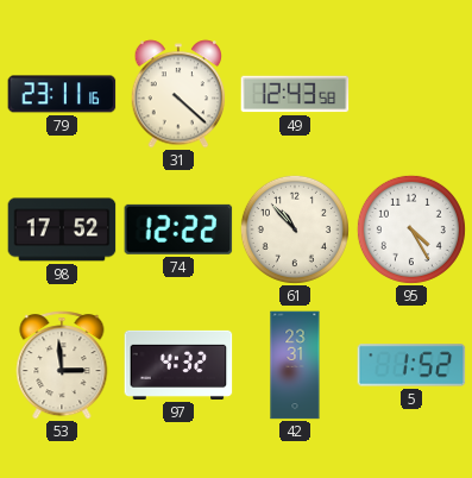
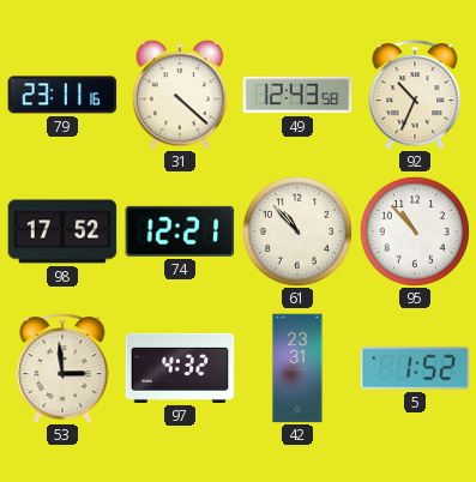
92: none -> 10:34 (415, 95)
74: 12:22 -> 12:21 (180, 231)
95: 4:25 -> 10:53 (415, 231)
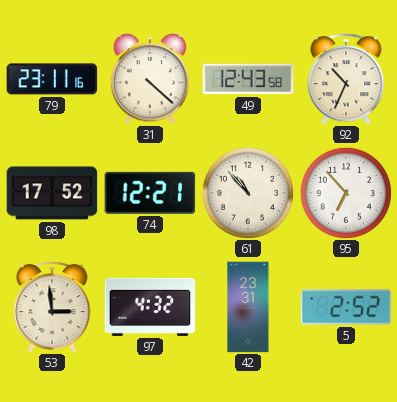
95: 10:53 -> 6:53 (346, 193)
5: 1:52 -> 2:52 (346, 307)
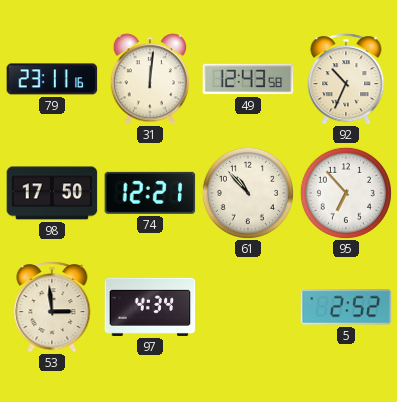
31: 4:22 -> 12:01 (150, 79)
98: 17:52 -> 17:50 (52, 193)
97: 4:32 -> 4:34 (150, 307)
42: 23:31 -> none (248, 307)
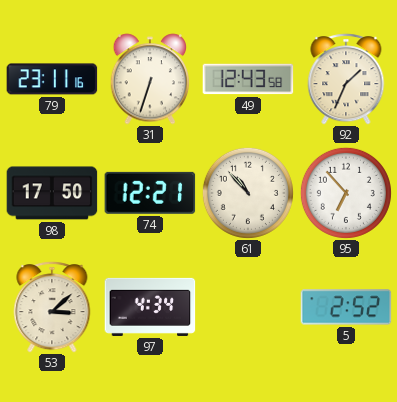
31: 12:01 -> 6:33 (150, 79)
92: 10:34 -> 1:34 (346, 79)
53: 2:59 -> 3:08 (52, 307)
